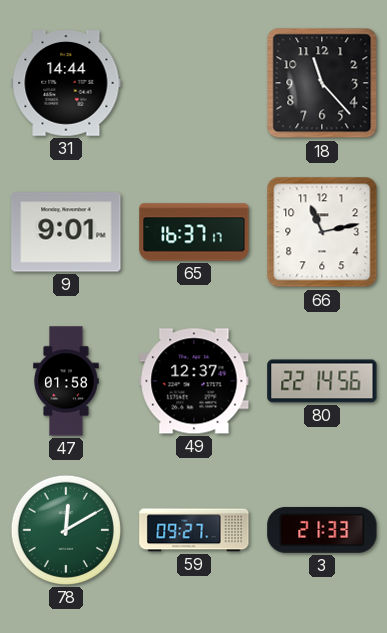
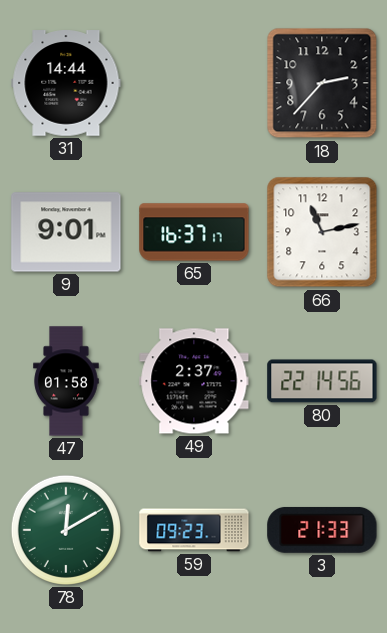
18: 11:23 -> 2:37 (322, 83)
49: 12:37 -> 2:37 (194, 381)
59: 09:27 -> 09:23 (194, 530)
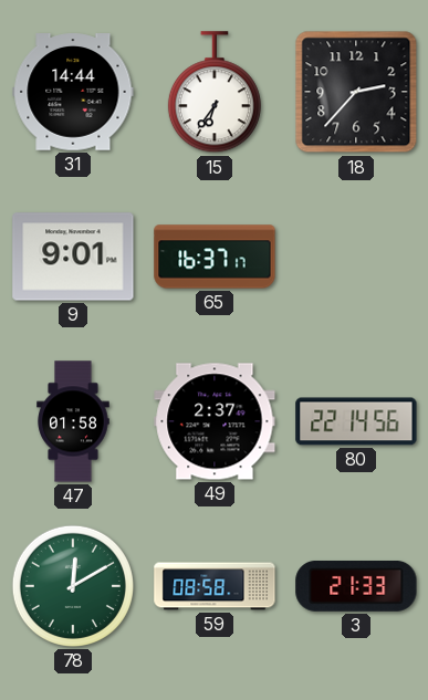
15: none -> 6:36 (215, 93)
66: 11:13 -> none (322, 232)
59: 09:23 -> 08:58 (215, 586)
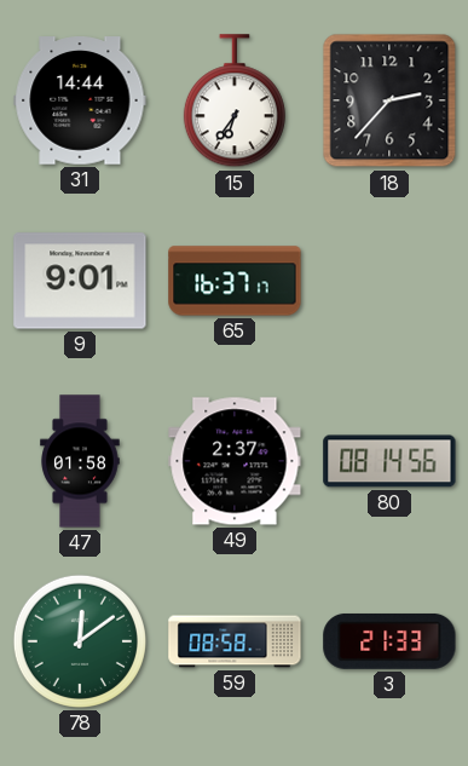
80: 22:14 -> 08:14 (389, 461)
78: 12:10 -> 12:09 (80, 641)
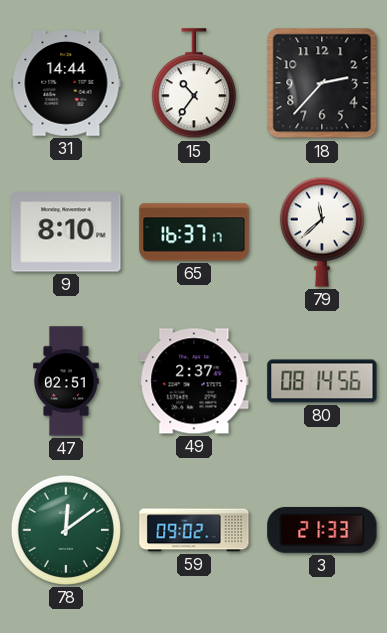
15: 6:36 -> 10:36 (194, 84)
9: 9:01 -> 8:10 (66, 232)
79: none -> 11:38 (322, 232)
47: 01:58 -> 02:51 (66, 381)
59: 08:58 -> 09:02 (194, 530)
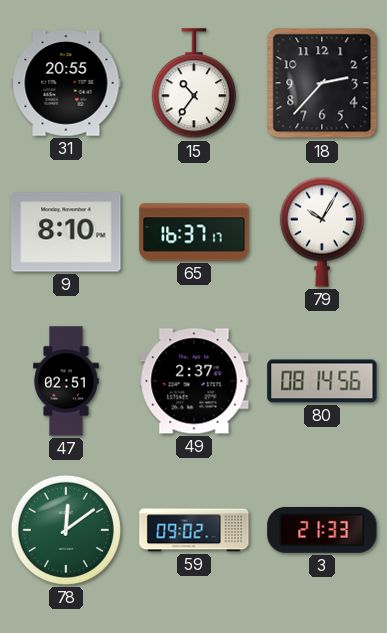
31: 14:44 -> 20:55 (66, 83)
79: 11:38 -> 10:05 (322, 232)
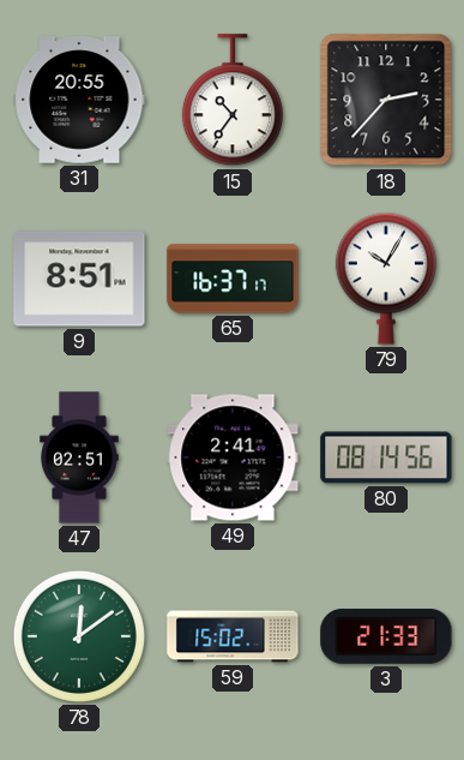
9: 8:10 -> 8:51 (79, 279)
49: 2:37 -> 2:41 (233, 457)
59: 09:02 -> 15:02 (233, 636)
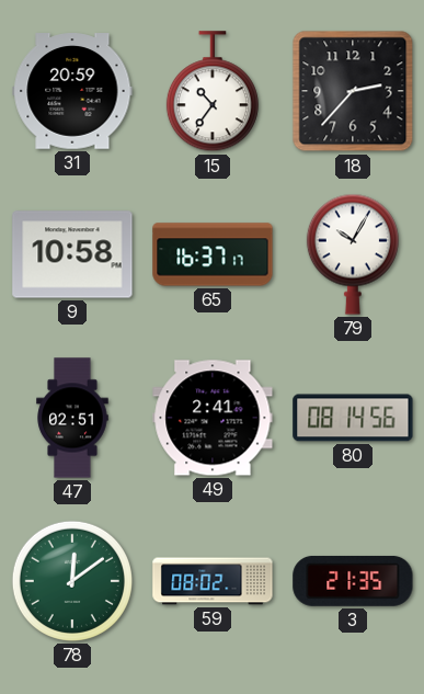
31: 20:55 -> 20:59 (72, 91)
9: 8:51 -> 10:58 (72, 254)
59: 15:02 -> 08:02 (213, 581)
3: 21:33 -> 21:35 (353, 581)
